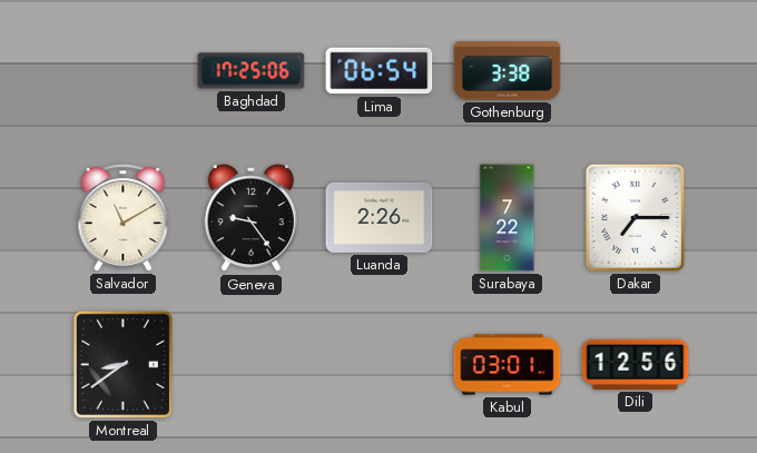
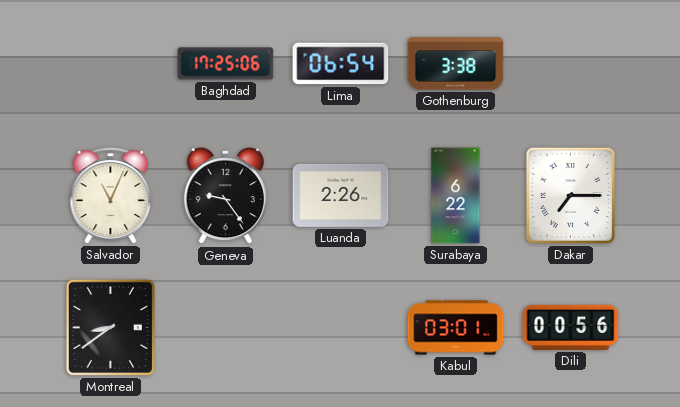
Salvador: 11:10 -> 11:04 (111, 196)
Surabaya: 7:22 -> 6:22 (456, 196)
Dili: 12:56 -> 00:56 (571, 327)
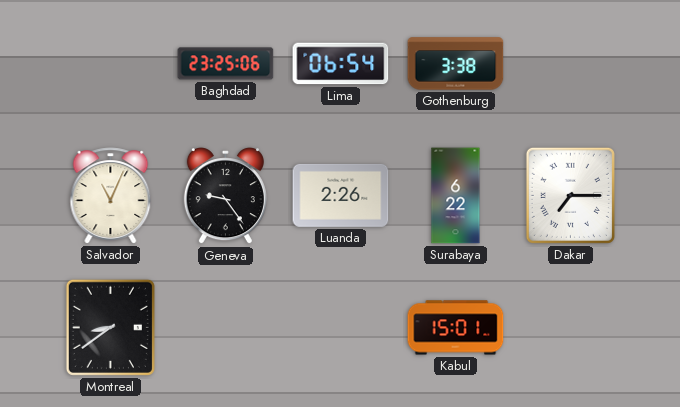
Baghdad: 17:25 -> 23:25 (226, 64)
Kabul: 03:01 -> 15:01 (456, 328)
Dili: 00:56 -> none (571, 327)
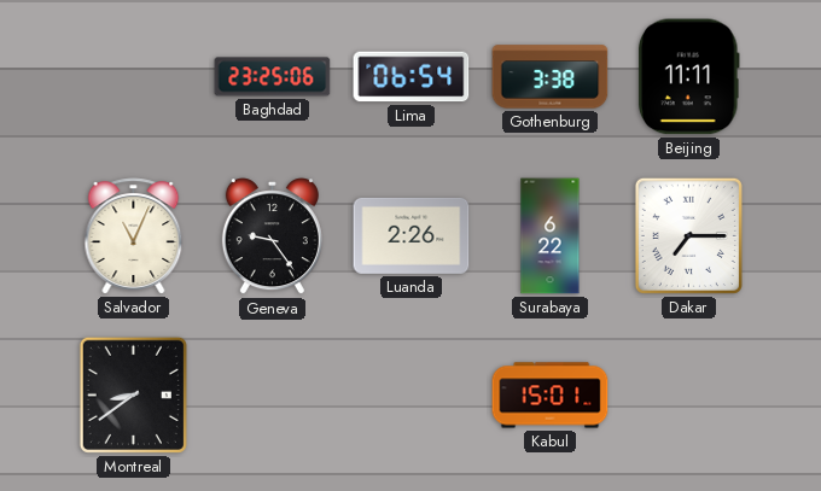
Beijing: none -> 11:11 (688, 77)
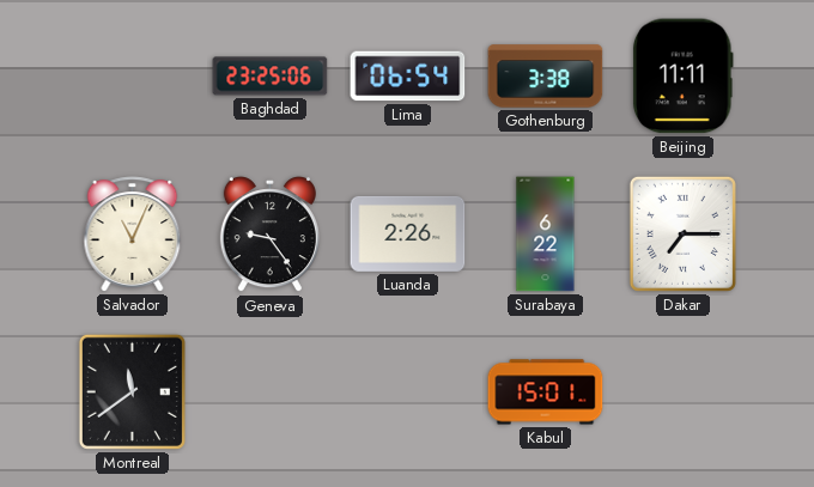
Montreal: 8:39 -> 11:39 (132, 391)
